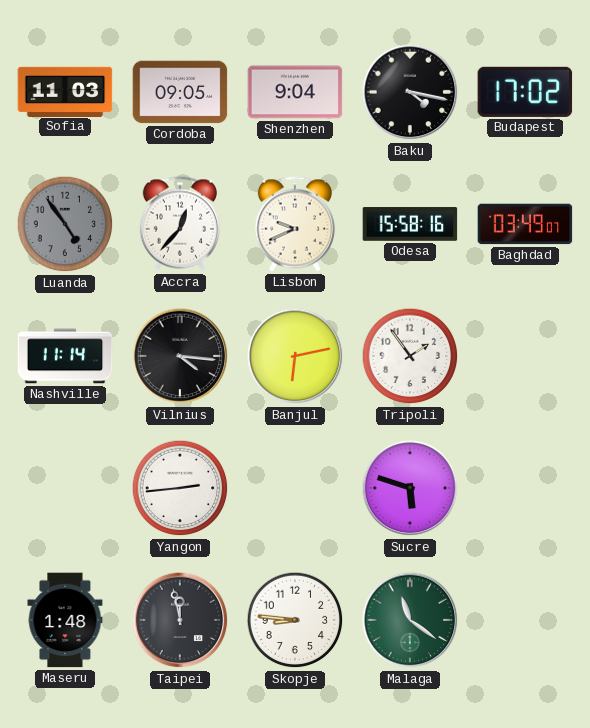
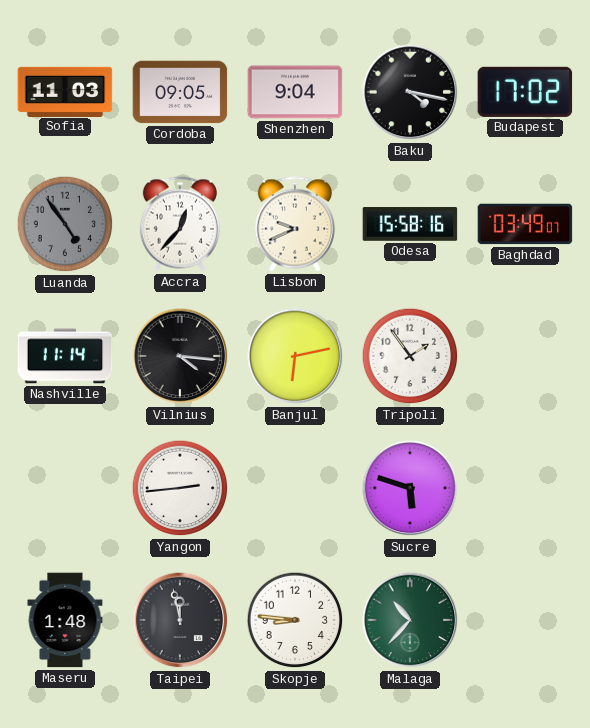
Malaga: 11:21 -> 10:37 (410, 620)
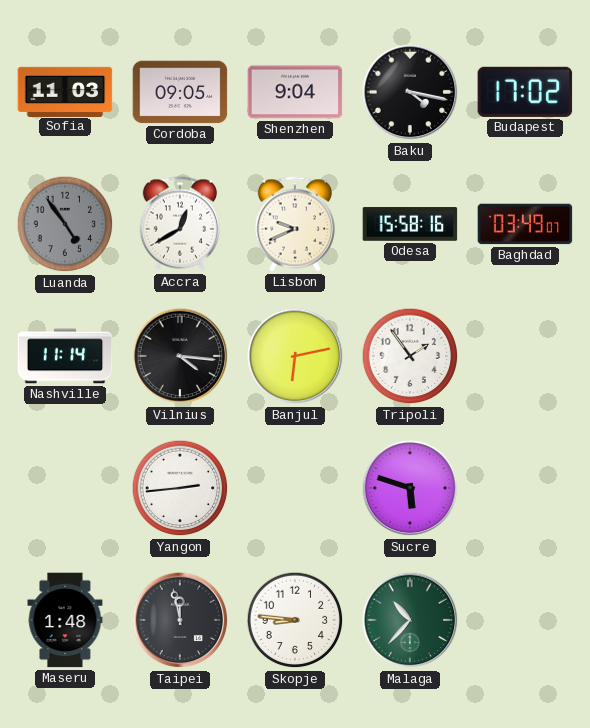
Accra: 12:37 -> 12:40 (180, 224)
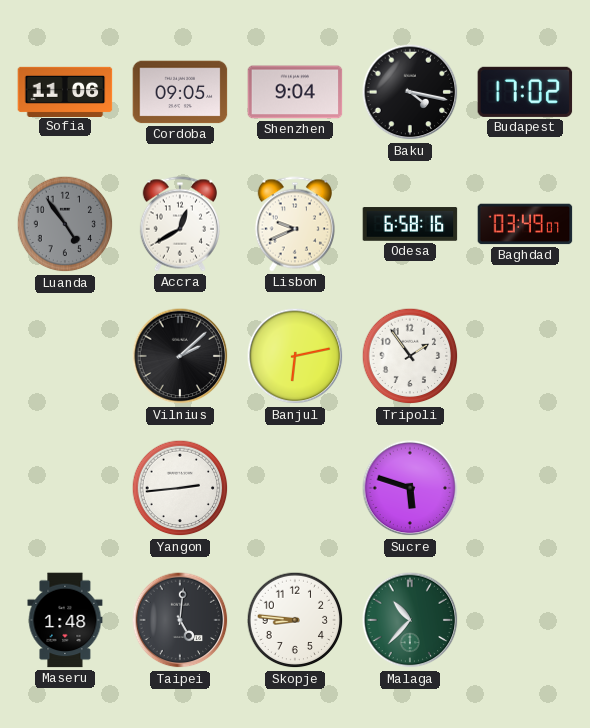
Sofia: 11:03 -> 11:06 (65, 91)
Odesa: 15:58 -> 6:58 (410, 224)
Nashville: 11:14 -> none (65, 356)
Vilnius: 4:16 -> 2:08 (180, 356)
Taipei: 11:58 -> 5:01 (180, 620)
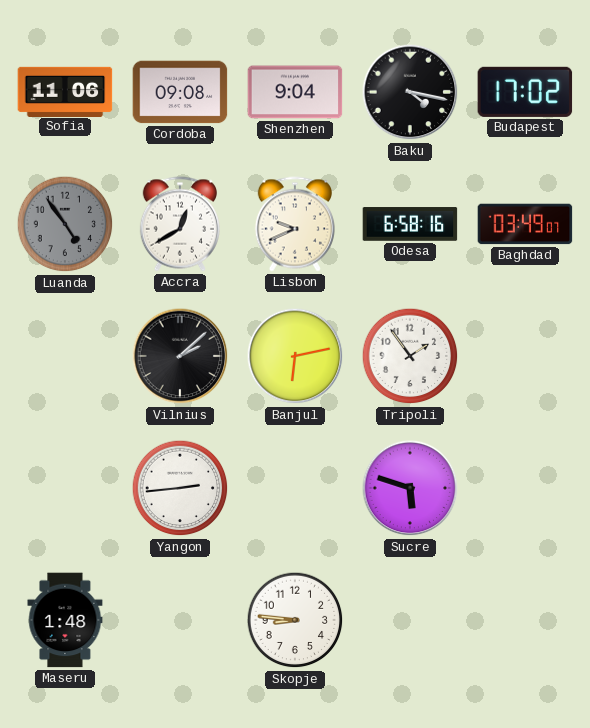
Cordoba: 09:05 -> 09:08 (180, 92)
Taipei: 5:01 -> none (180, 620)
Malaga: 10:37 -> none (410, 620)
